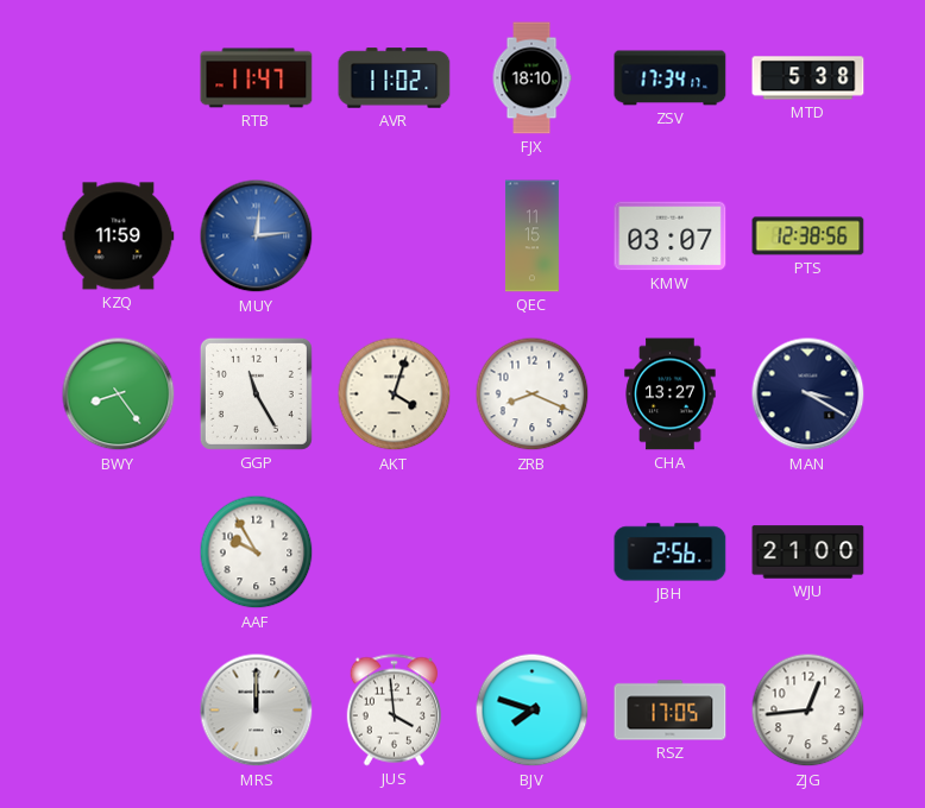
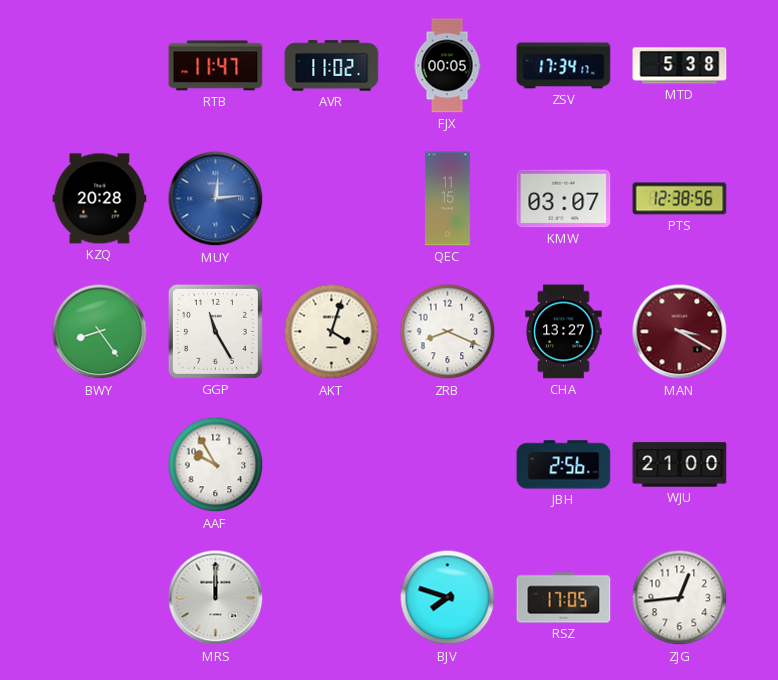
FJX: 18:10 -> 00:05 (447, 66)
KZQ: 11:59 -> 20:28 (100, 199)
MAN dial: navy -> burgundy (680, 332)
JUS: 3:59 -> none (394, 711)
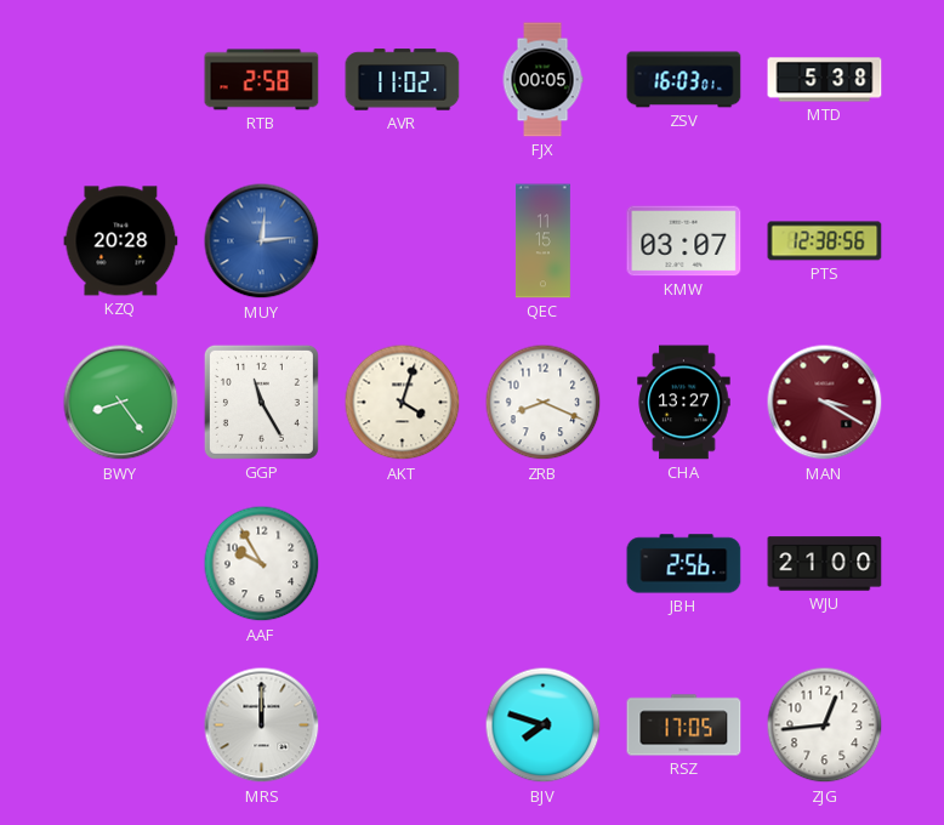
RTB: 11:47 -> 2:58 (262, 80)
ZSV: 17:34 -> 16:03 (684, 80)
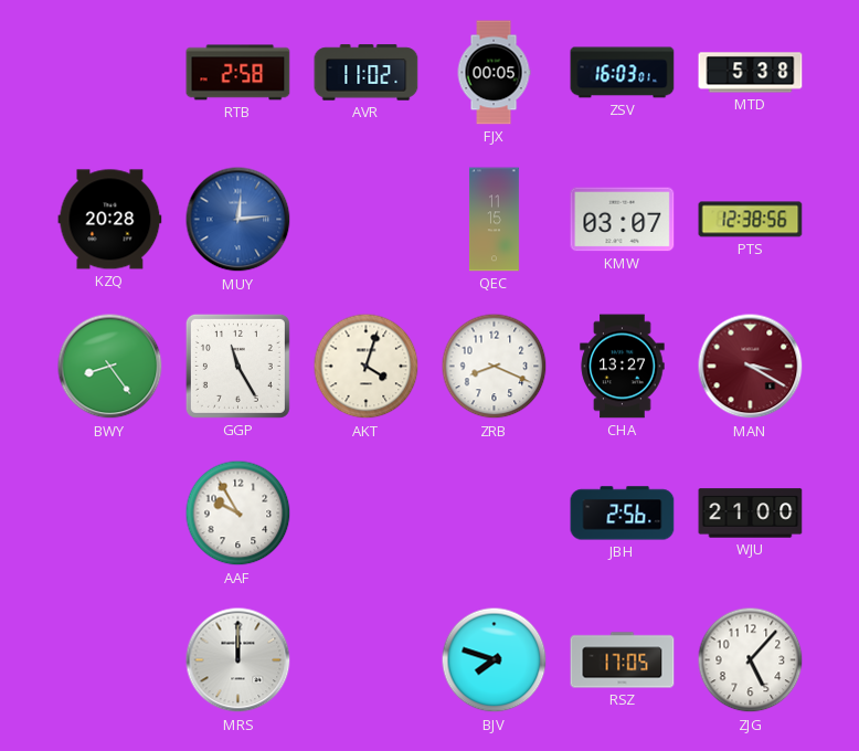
ZJG: 12:44 -> 5:07 (751, 660)
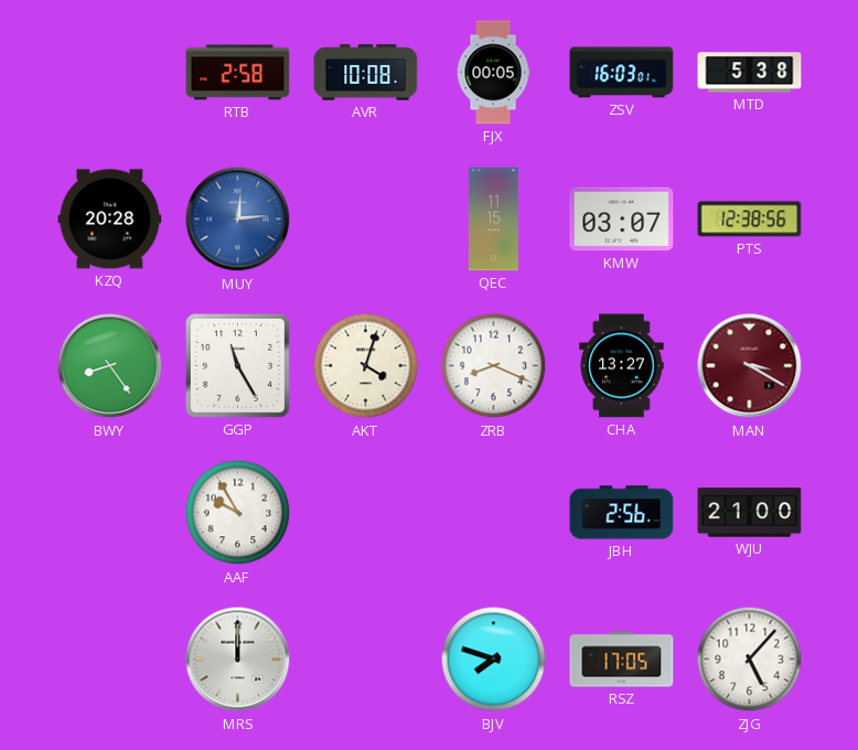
AVR: 11:02 -> 10:08 (366, 73)
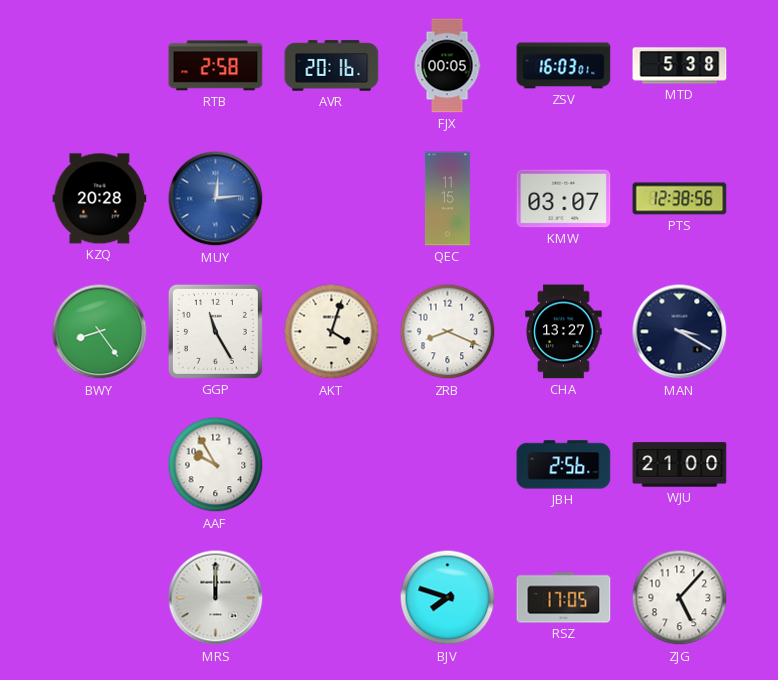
AVR: 10:08 -> 20:16 (332, 66)
MAN dial: burgundy -> navy (680, 332)
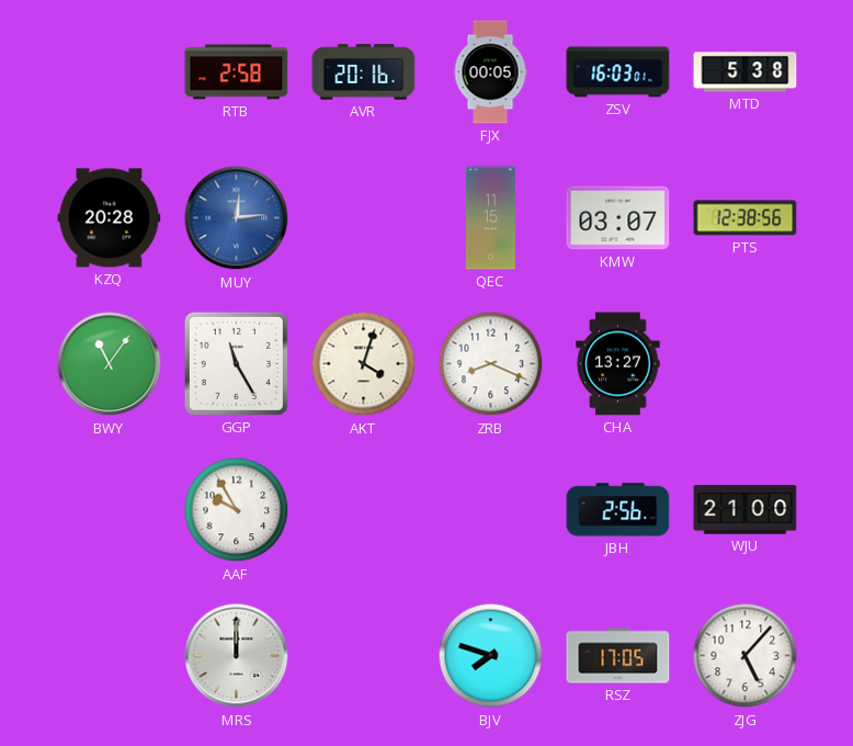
BWY: 8:24 -> 11:06 (110, 364)
MAN: 3:20 -> none (680, 332)
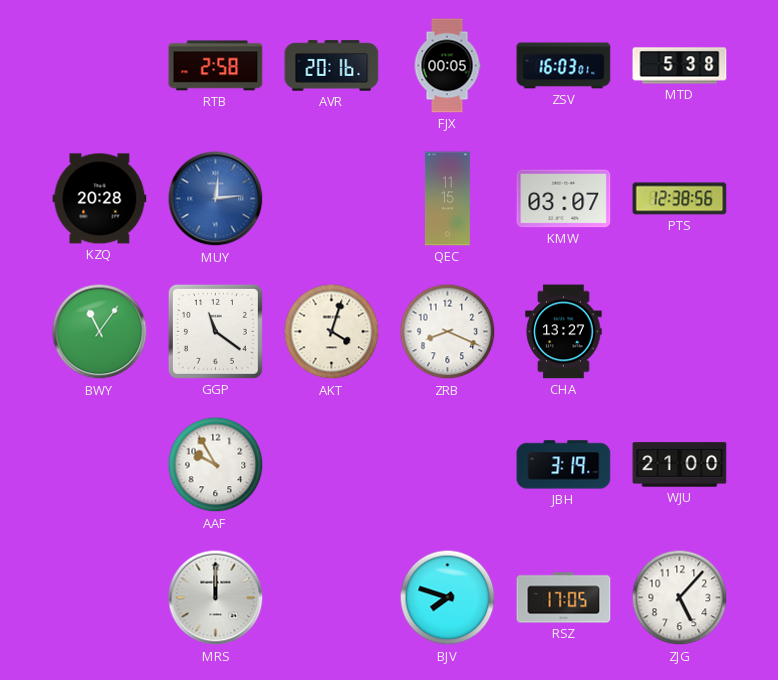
GGP: 11:25 -> 11:21 (215, 331)
JBH: 2:56 -> 3:19 (564, 465)
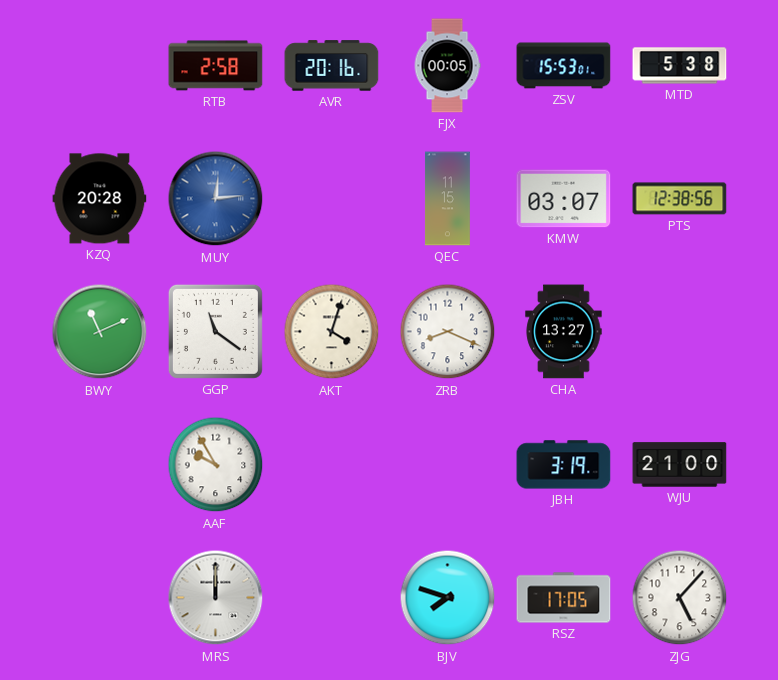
ZSV: 16:03 -> 15:53 (564, 66)
BWY: 11:06 -> 11:11 (100, 332)
